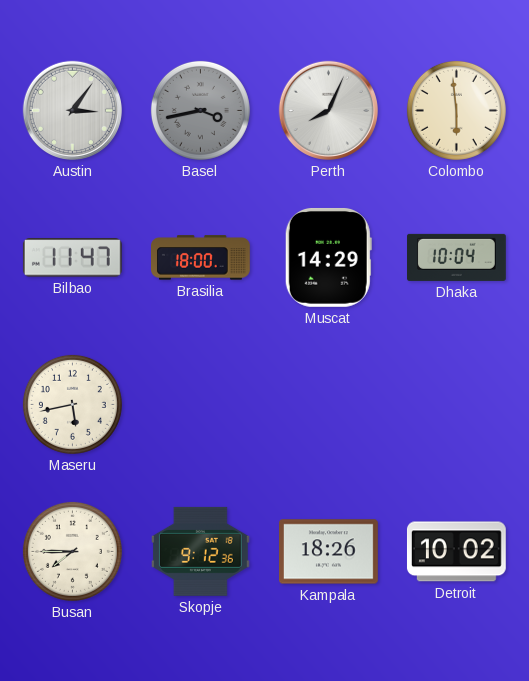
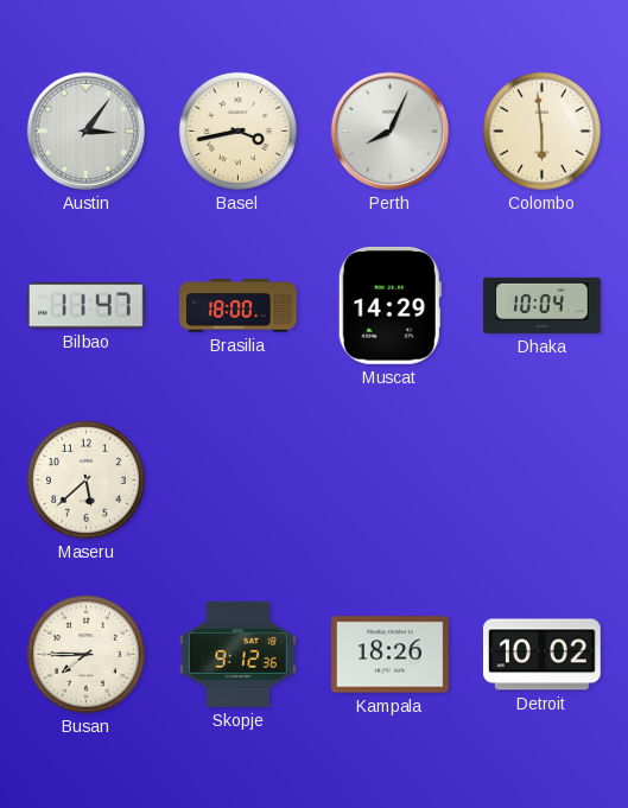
Basel dial: grey -> cream (237, 131)
Maseru: 5:43 -> 5:38 (85, 479)
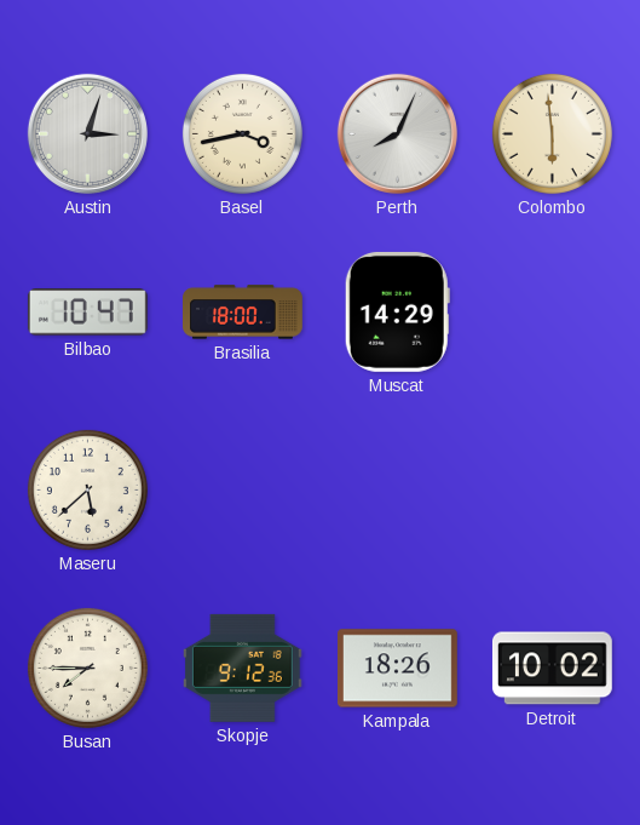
Austin: 3:06 -> 3:03 (87, 133)
Bilbao: 11:47 -> 10:47 (87, 313)
Dhaka: 10:04 -> none (543, 305)
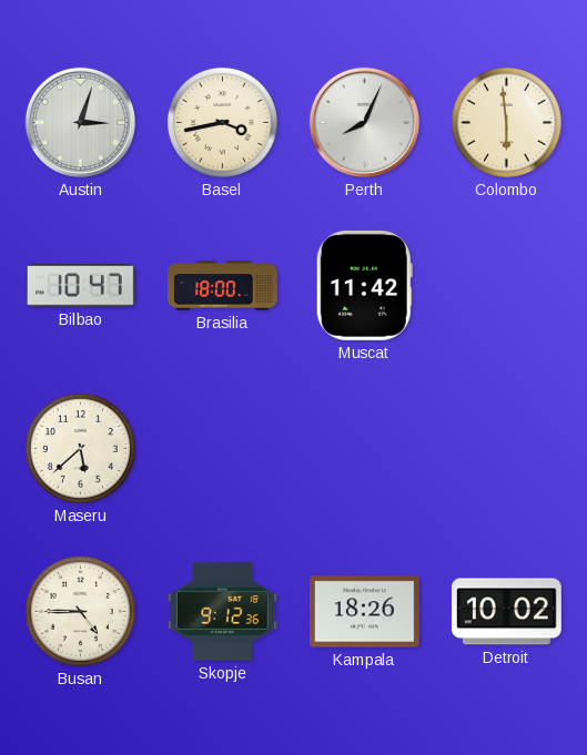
Muscat: 14:29 -> 11:42 (364, 285)
Busan: 7:45 -> 4:45 (80, 611)
